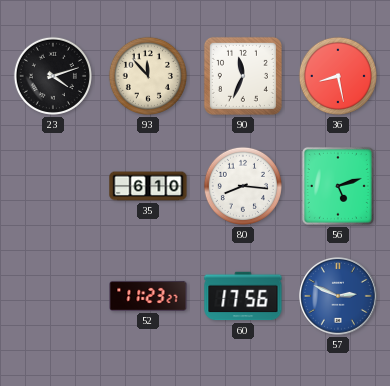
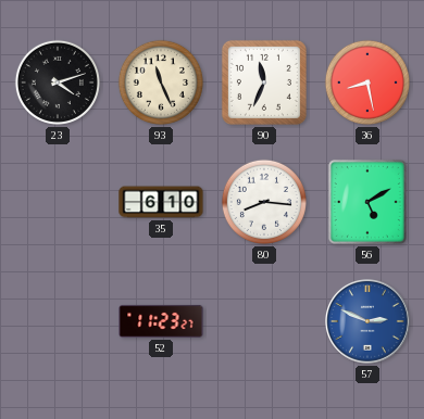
93: 11:53 -> 11:26 (161, 82)
56: 5:12 -> 5:10 (367, 202)
60: 17:56 -> none (243, 296)
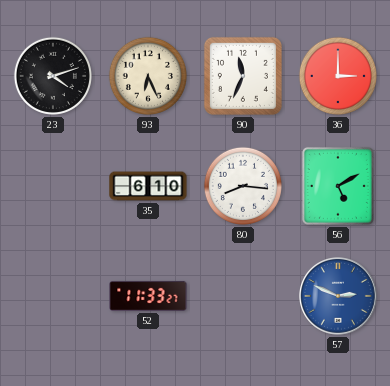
93: 11:26 -> 6:26 (148, 76)
36: 8:28 -> 3:00 (338, 76)
52: 11:23 -> 11:33 (148, 296)
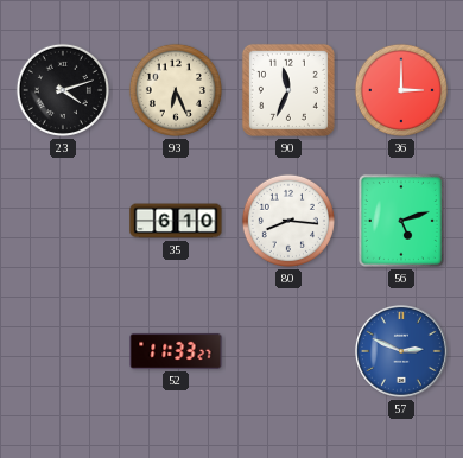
56: 5:10 -> 5:12 (401, 221)
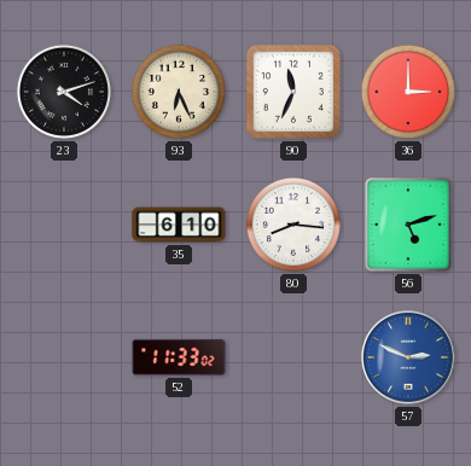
52: 11:33:27 -> 11:33:02 (179, 357)
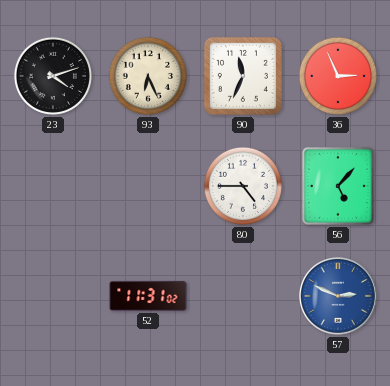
36: 3:00 -> 2:56 (338, 76)
35: 6:10 -> none (179, 225)
80: 8:16 -> 4:45 (243, 186)
56: 5:12 -> 5:07 (338, 186)
52: 11:33 -> 11:31 (148, 296)
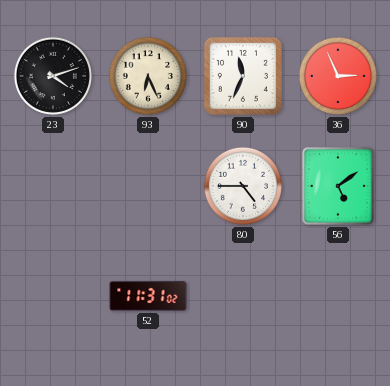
56: 5:07 -> 5:09 (338, 186)
57: 2:49 -> none (339, 297)
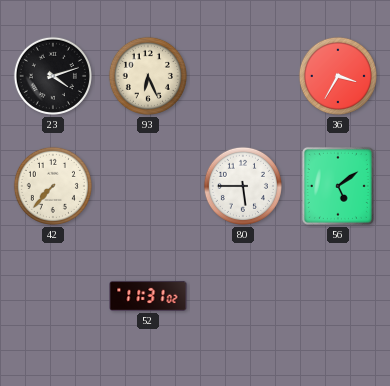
90: 11:34 -> none (243, 76)
36: 2:56 -> 3:35 (338, 76)
42: none -> 7:37 (53, 186)
80: 4:45 -> 5:45 (243, 186)
